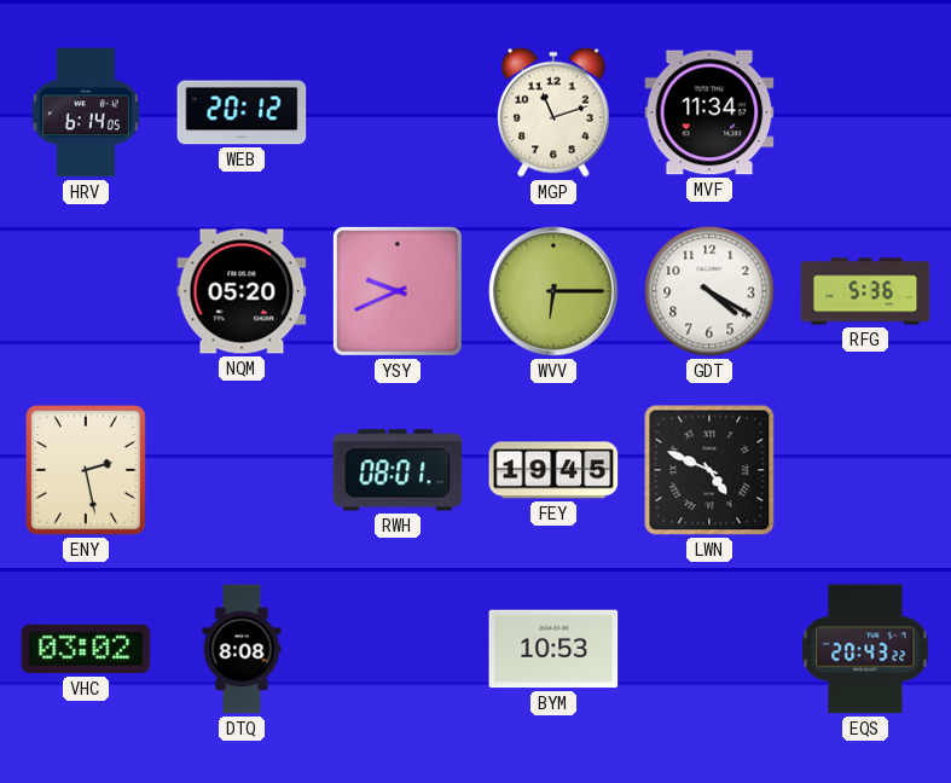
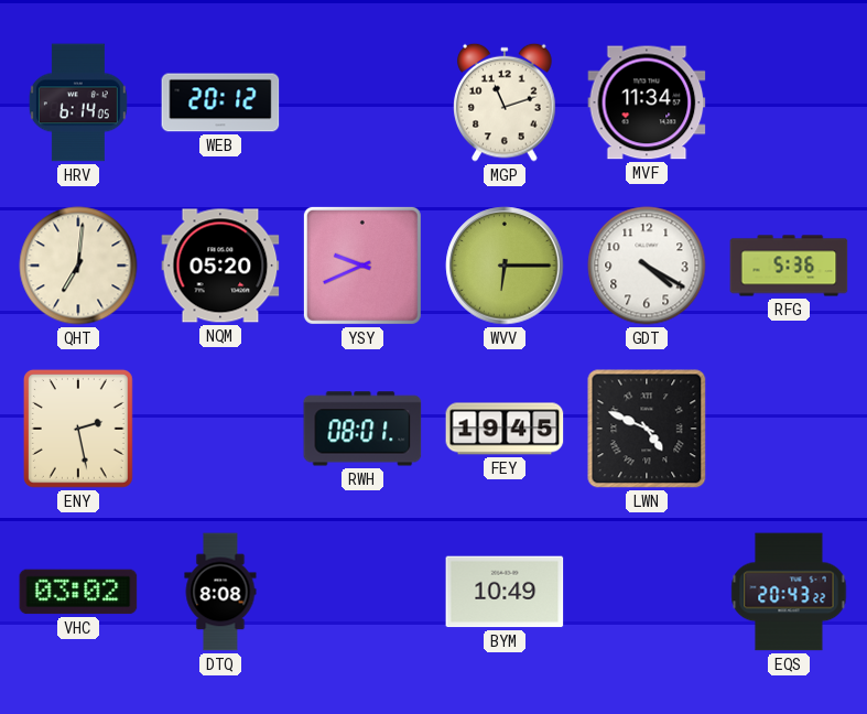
QHT: none -> 7:01 (78, 266)
BYM: 10:53 -> 10:49 (505, 592)
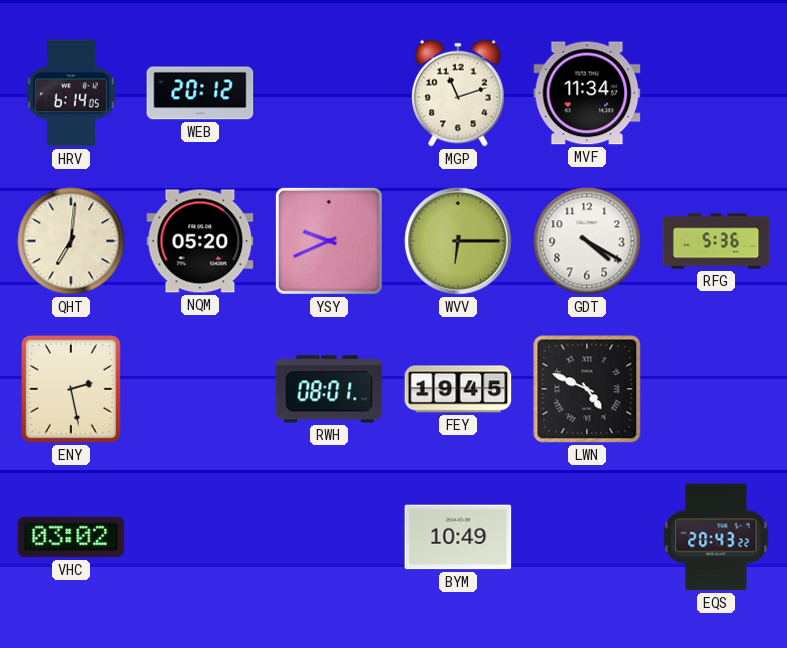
DTQ: 8:08 -> none (220, 592)
